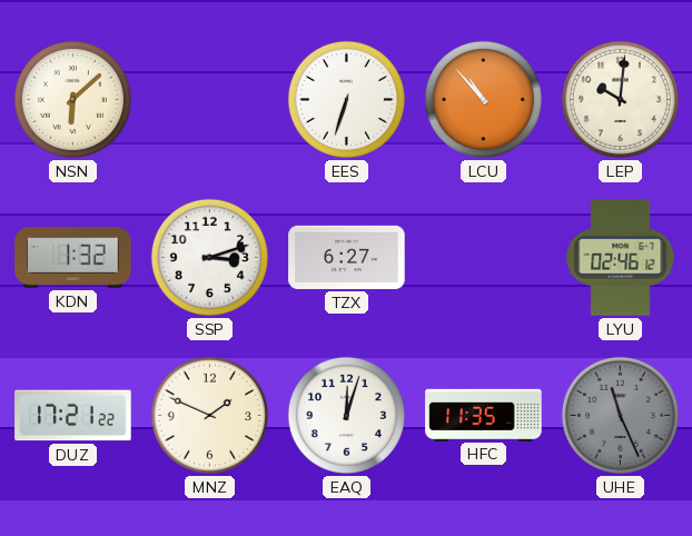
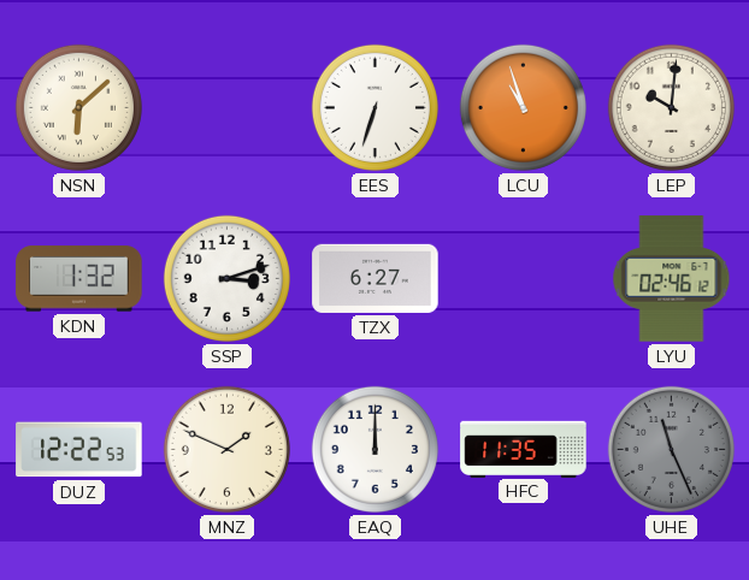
LCU: 10:53 -> 10:57 (523, 107)
DUZ: 17:21 -> 12:22 (79, 450)
EAQ: 12:03 -> 12:00 (374, 449)
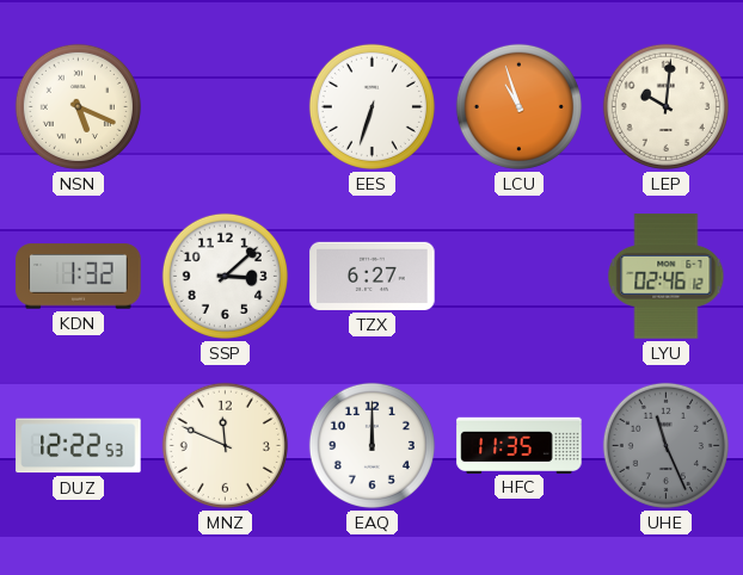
NSN: 6:08 -> 5:19 (78, 106)
SSP: 3:12 -> 3:08 (225, 276)
MNZ: 1:49 -> 11:49 (225, 445)
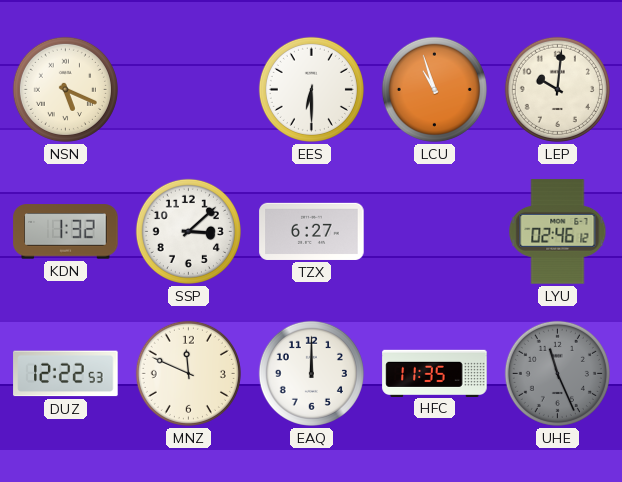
EES: 6:33 -> 6:30 (311, 89)
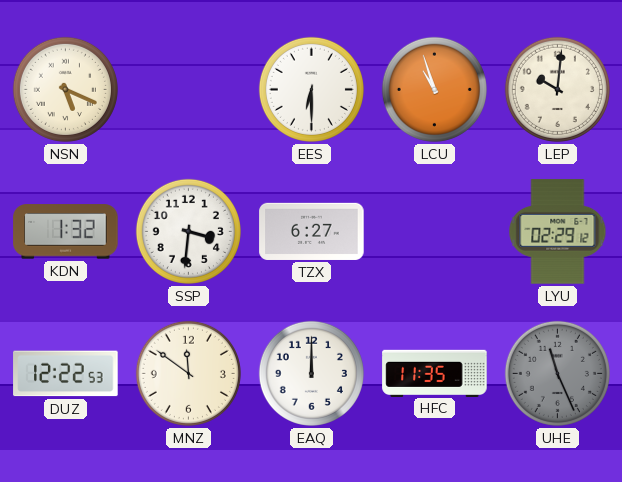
SSP: 3:08 -> 3:31 (188, 231)
LYU: 02:46 -> 02:29 (558, 232)
MNZ: 11:49 -> 11:51 (188, 373)
